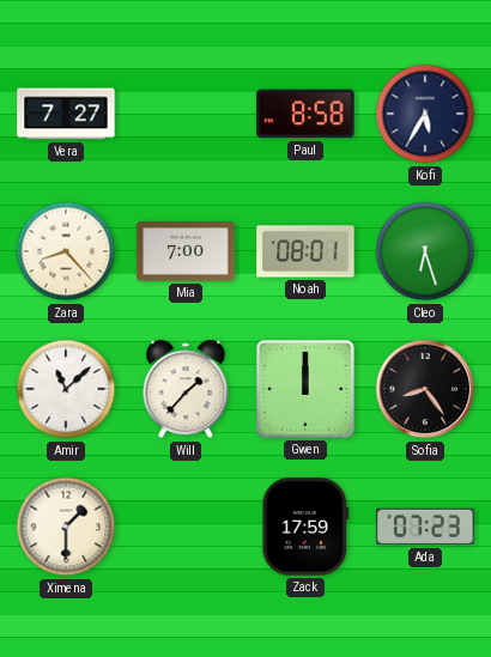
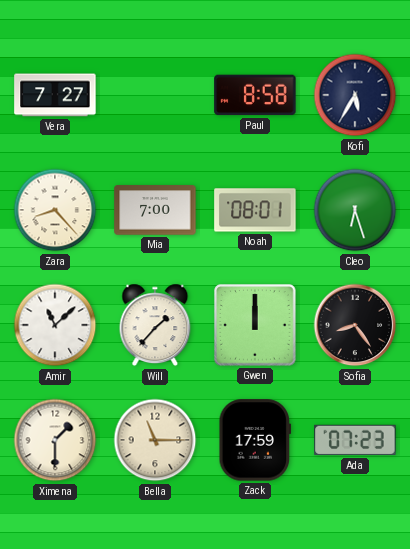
Bella: none -> 11:15 (155, 440)
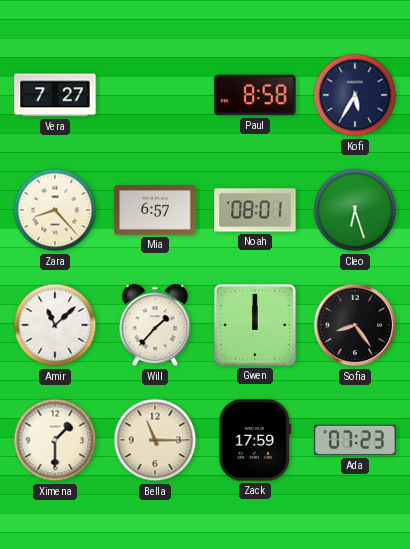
Mia: 7:00 -> 6:57 (155, 210)
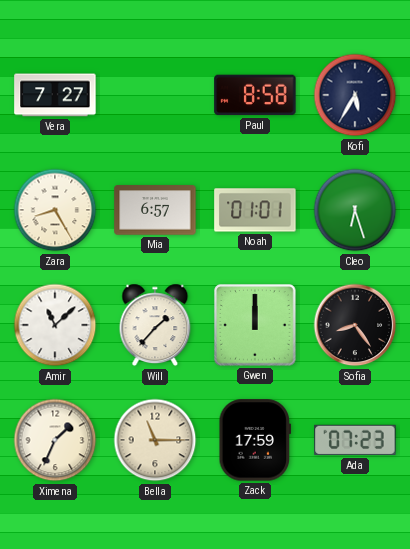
Zara: 8:23 -> 8:25 (55, 210)
Noah: 08:01 -> 01:01 (255, 210)
Ximena: 1:30 -> 1:34 (55, 440)
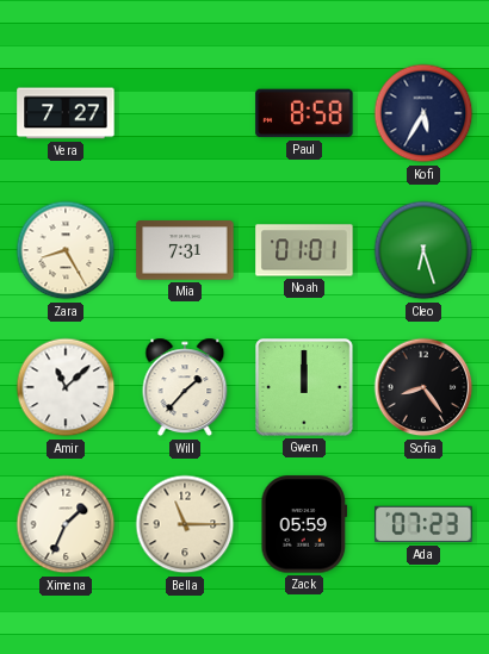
Mia: 6:57 -> 7:31 (185, 250)
Zack: 17:59 -> 05:59 (304, 524)
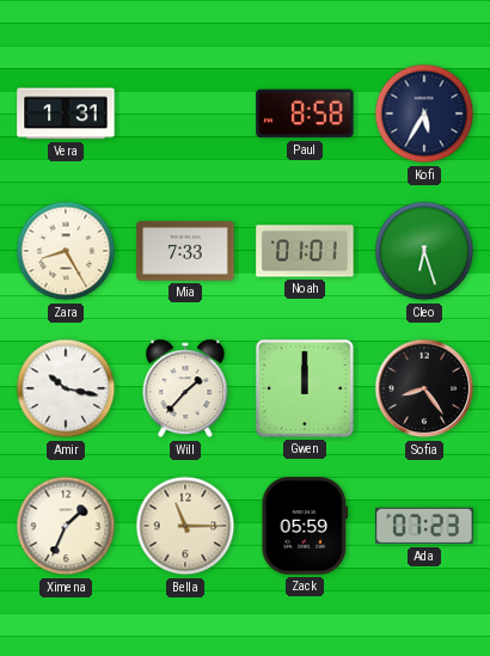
Vera: 7:27 -> 1:31 (66, 114)
Mia: 7:31 -> 7:33 (185, 251)
Amir: 11:08 -> 10:17 (66, 388)
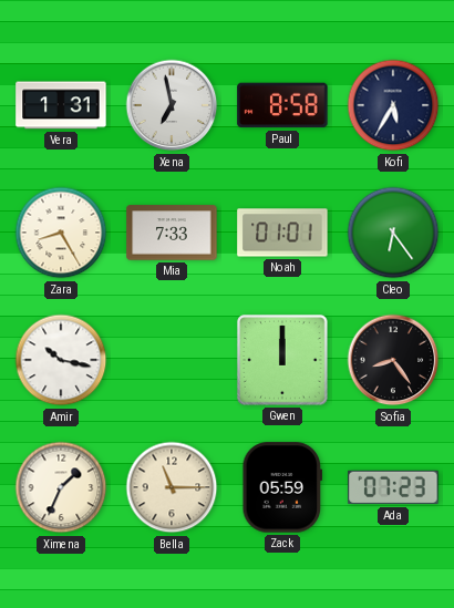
Xena: none -> 6:58 (172, 105)
Cleo: 6:27 -> 6:24 (393, 233)
Will: 1:37 -> none (185, 388)
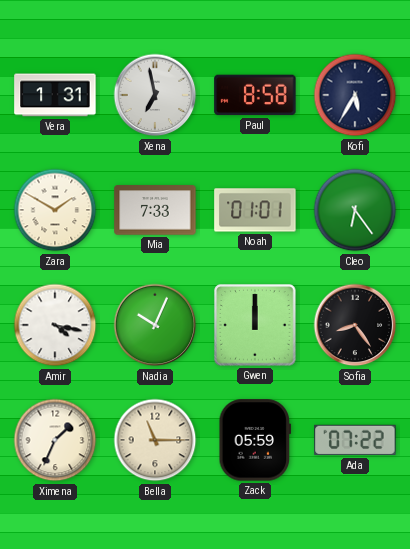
Zara: 8:25 -> 1:50 (55, 210)
Amir: 10:17 -> 4:17 (55, 325)
Nadia: none -> 10:04 (155, 325)
Ada: 07:23 -> 07:22 (355, 440)
